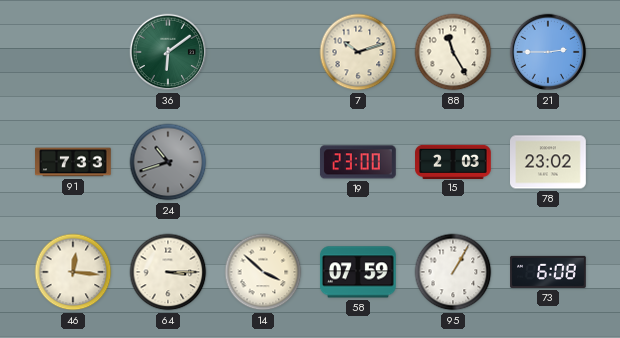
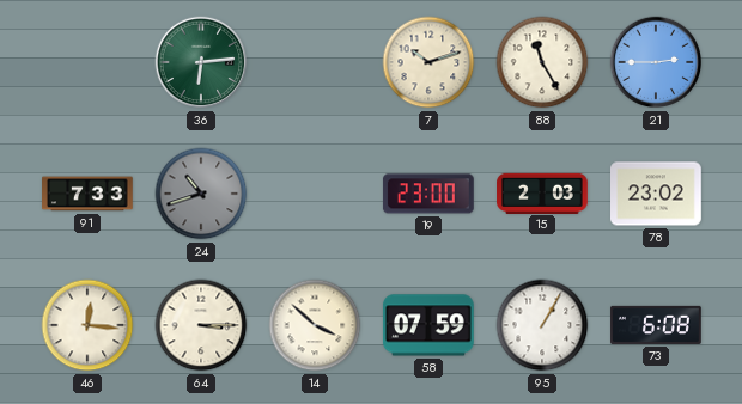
36: 6:09 -> 6:14 (201, 62)
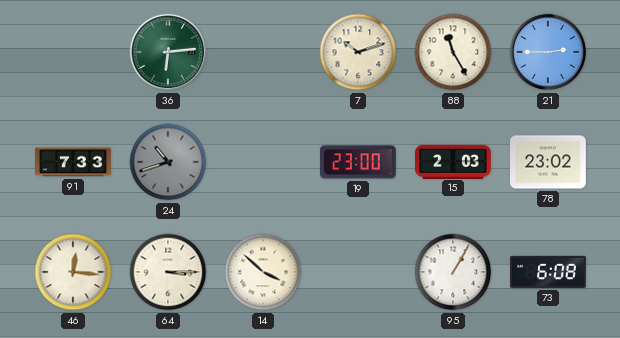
58: 07:59 -> none (428, 325)
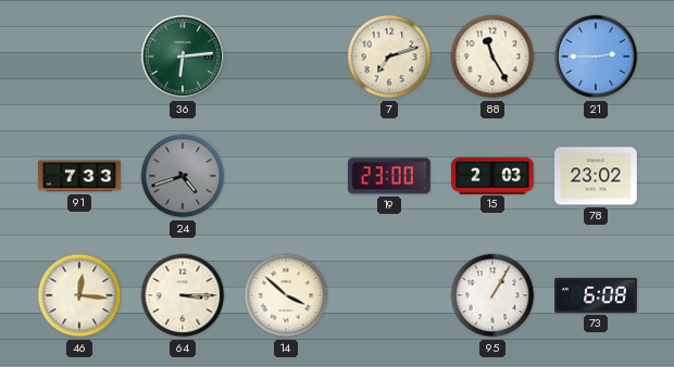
7: 10:12 -> 7:12 (389, 56)
24: 10:42 -> 4:42 (183, 176)
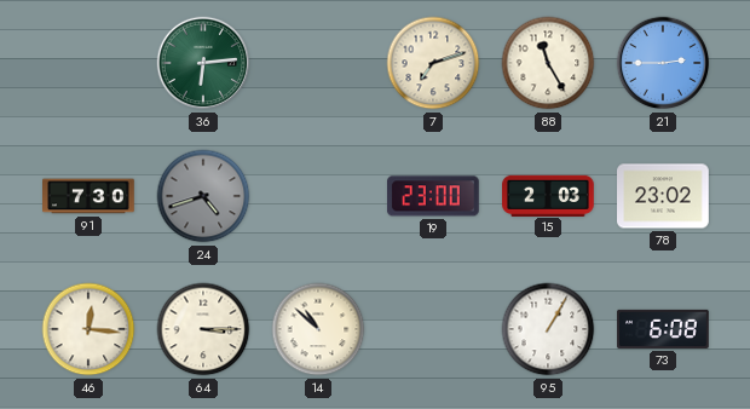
91: 7:33 -> 7:30 (90, 196)
14: 3:52 -> 10:52 (318, 329)
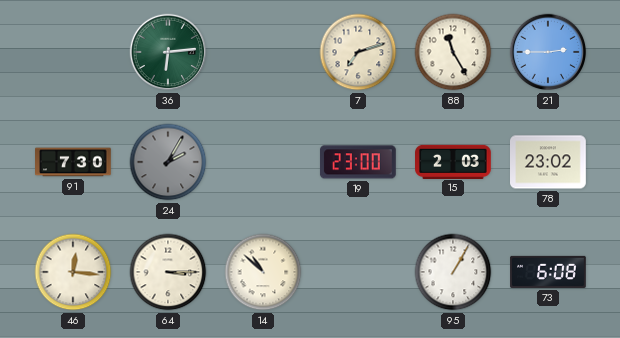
24: 4:42 -> 2:05 (168, 162)
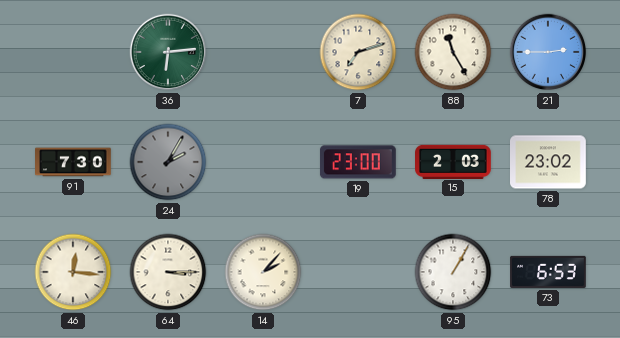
14: 10:52 -> 2:07 (263, 272)
73: 6:08 -> 6:53 (548, 272)
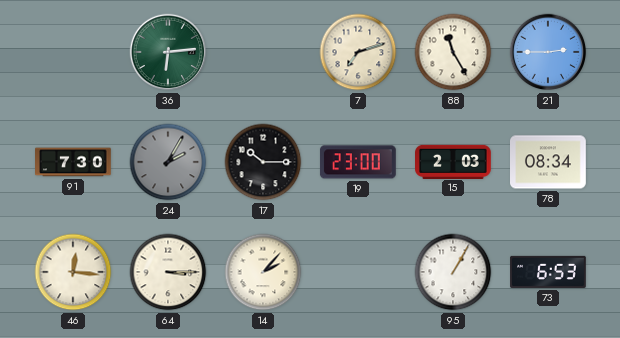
17: none -> 10:15 (263, 162)
78: 23:02 -> 08:34 (549, 162)
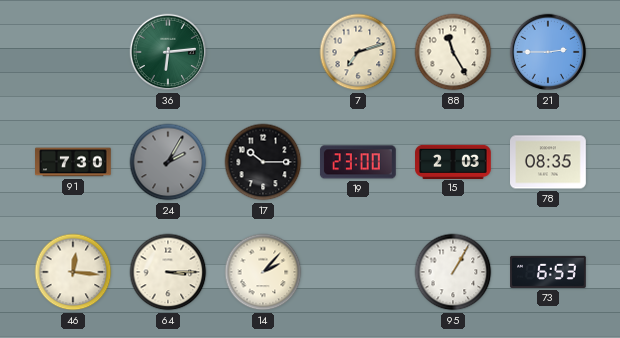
78: 08:34 -> 08:35 (549, 162)
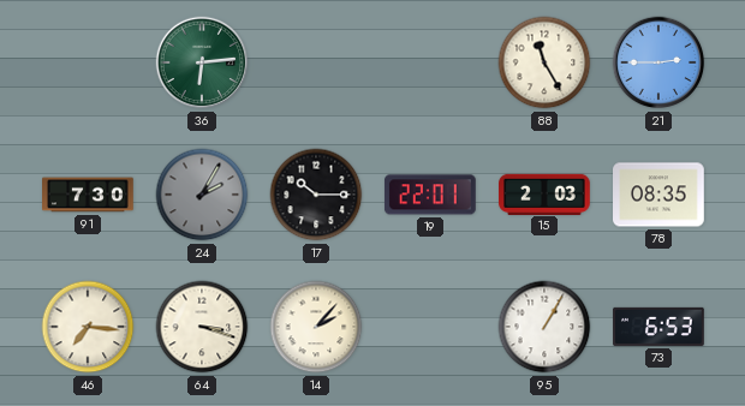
7: 7:12 -> none (358, 52)
19: 23:00 -> 22:01 (430, 195)
46: 12:16 -> 7:16 (88, 327)
64: 3:15 -> 3:18 (202, 327)
